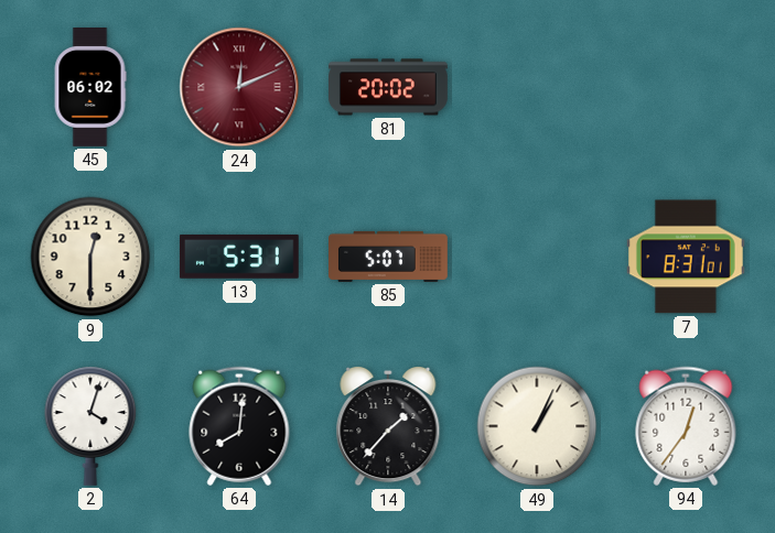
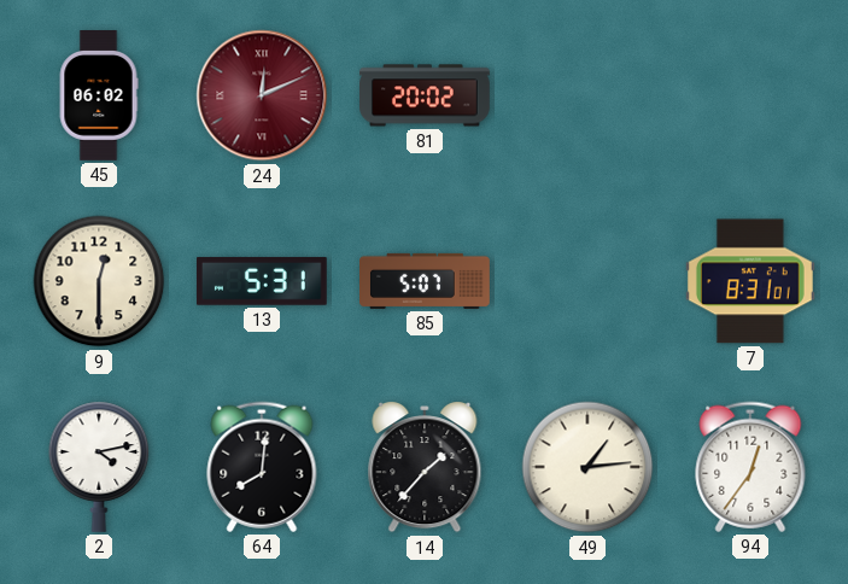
2: 4:03 -> 4:13 (99, 467)
49: 1:04 -> 1:14 (587, 467)
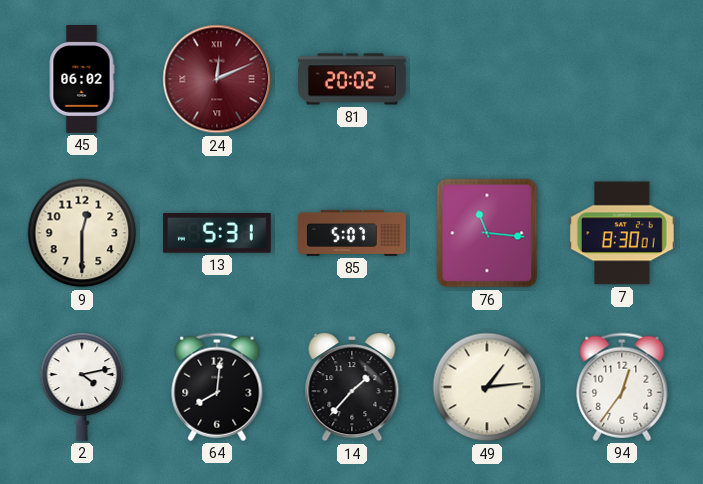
76: none -> 11:16 (487, 233)
7: 8:31 -> 8:30 (622, 233)
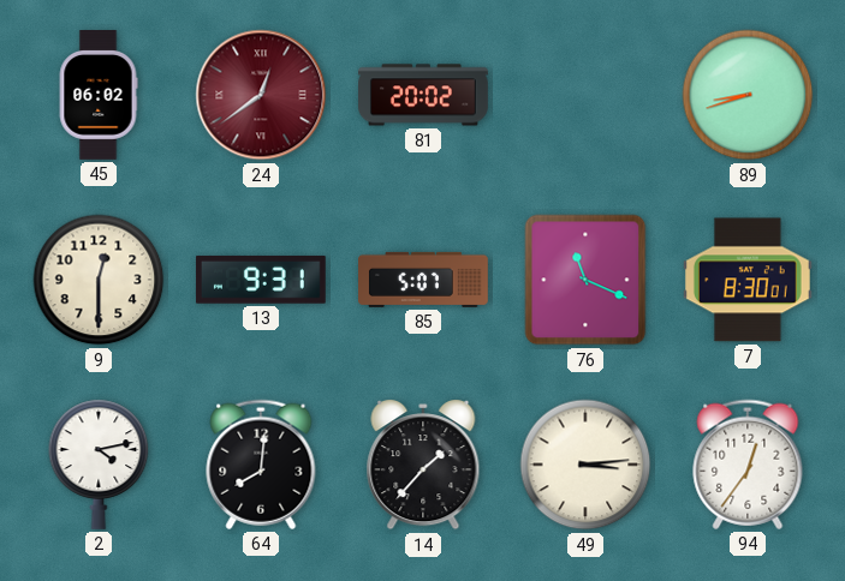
24: 12:11 -> 12:39 (261, 95)
89: none -> 8:42 (748, 95)
13: 5:31 -> 9:31 (261, 280)
76: 11:16 -> 11:19 (585, 280)
49: 1:14 -> 3:14 (585, 465)
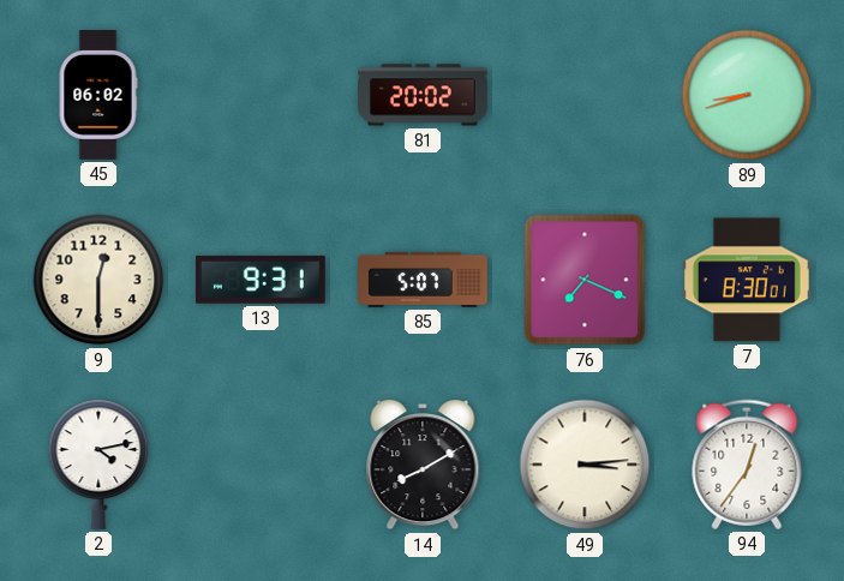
24: 12:39 -> none (261, 95)
76: 11:19 -> 7:19 (585, 280)
64: 8:01 -> none (261, 465)
14: 1:37 -> 8:10 (423, 465)
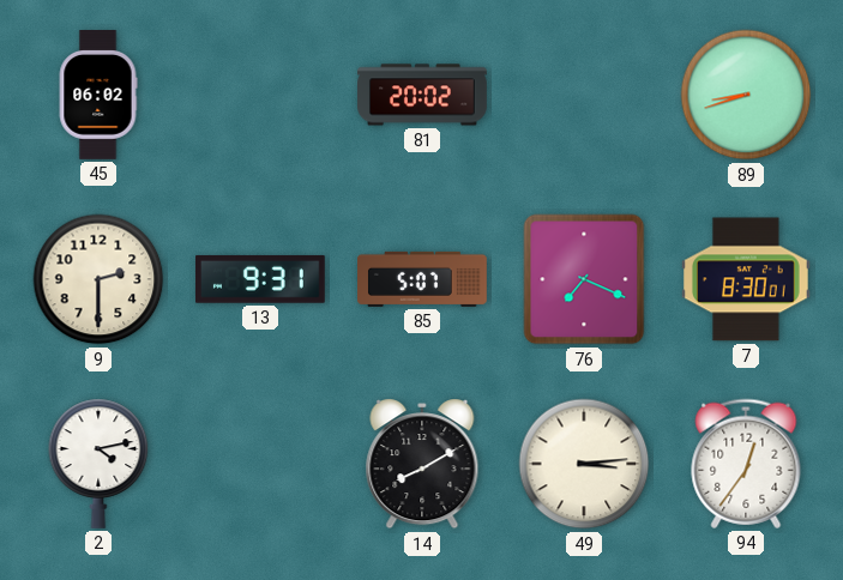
9: 12:30 -> 2:30 (98, 279)
